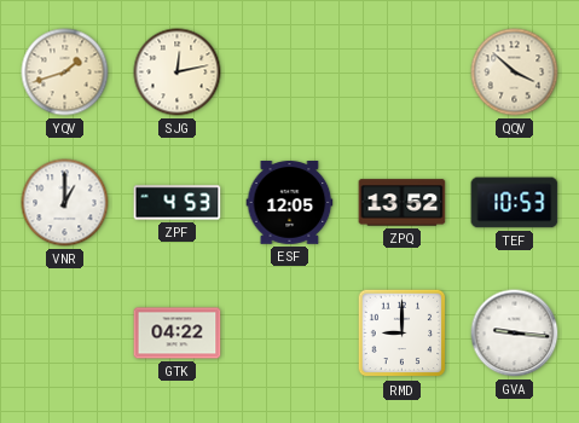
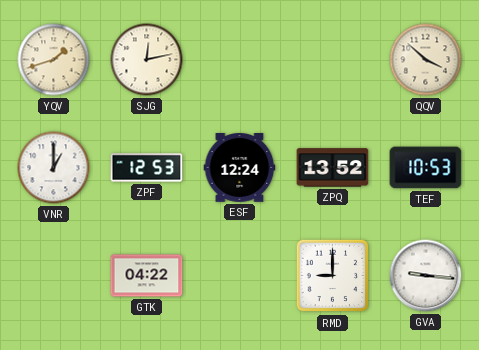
ZPF: 4:53 -> 12:53 (147, 168)
ESF: 12:05 -> 12:24 (240, 168)
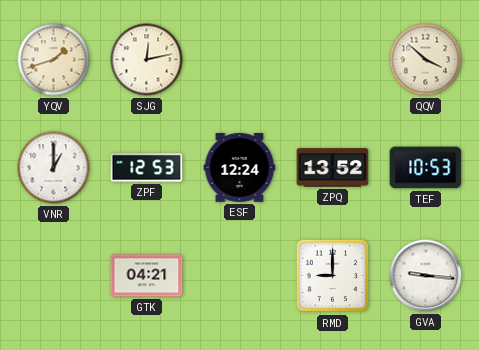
GTK: 04:22 -> 04:21 (147, 276)
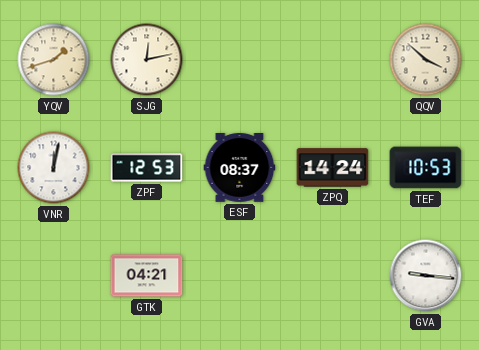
VNR: 1:00 -> 12:02 (54, 168)
ESF: 12:24 -> 08:37 (240, 168)
ZPQ: 13:52 -> 14:24 (333, 168)
RMD: 9:00 -> none (333, 276)
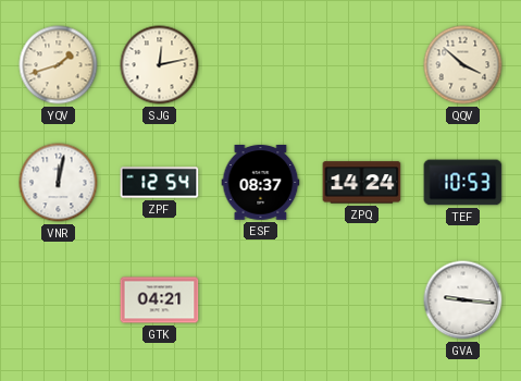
ZPF: 12:53 -> 12:54 (160, 183)
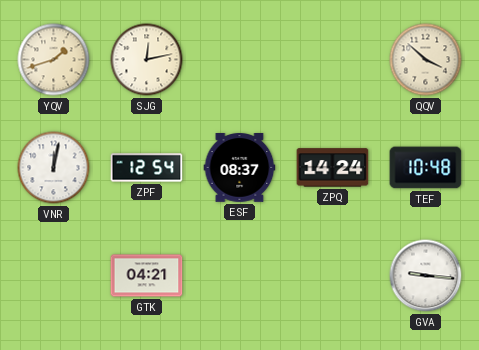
TEF: 10:53 -> 10:48 (426, 168)
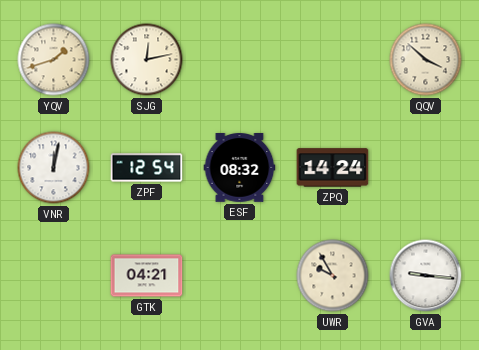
ESF: 08:37 -> 08:32 (240, 168)
TEF: 10:48 -> none (426, 168)
UWR: none -> 9:55 (333, 276)
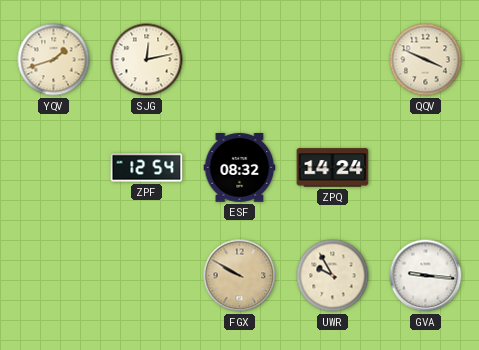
QQV: 3:52 -> 3:49 (426, 60)
VNR: 12:02 -> none (54, 168)
GTK: 04:21 -> none (147, 276)
FGX: none -> 9:50 (240, 276)
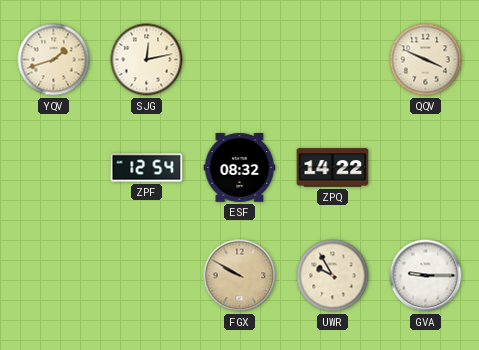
ZPQ: 14:24 -> 14:22 (333, 168)
GVA: 9:16 -> 9:15 (426, 276)
